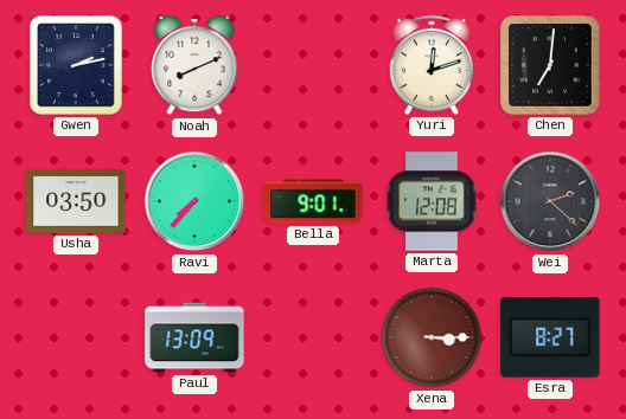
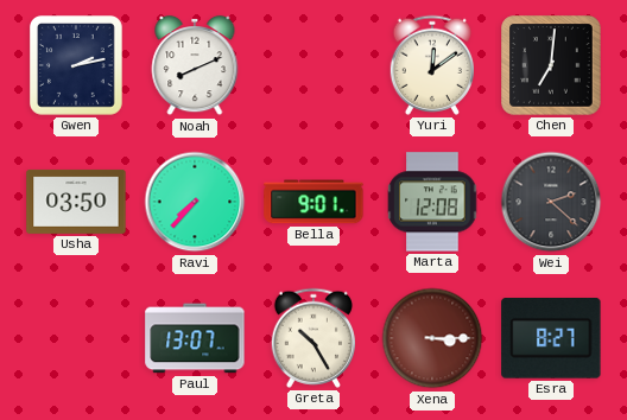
Yuri: 12:12 -> 12:09 (431, 65)
Paul: 13:09 -> 13:07 (195, 338)
Greta: none -> 10:25 (312, 338)
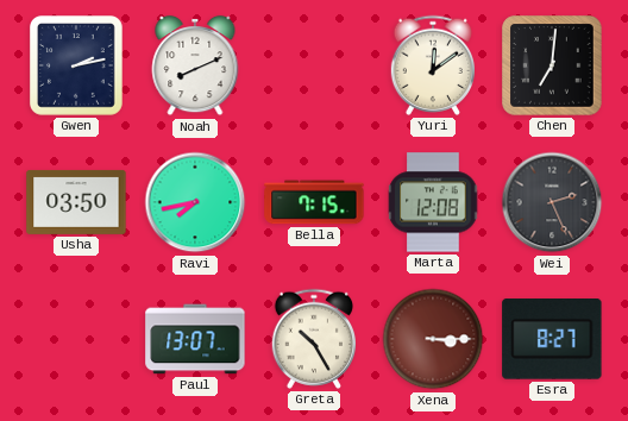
Ravi: 7:37 -> 7:43 (195, 202)
Bella: 9:01 -> 7:15 (314, 202)
Wei: 2:22 -> 2:26 (552, 202)
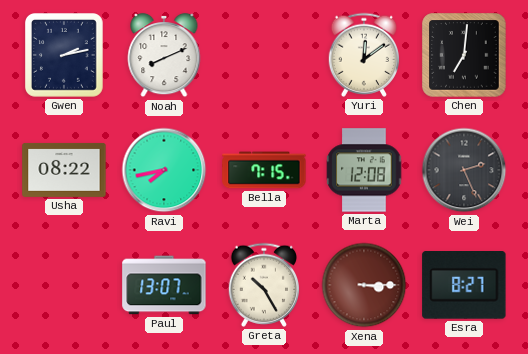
Usha: 03:50 -> 08:22 (64, 170)
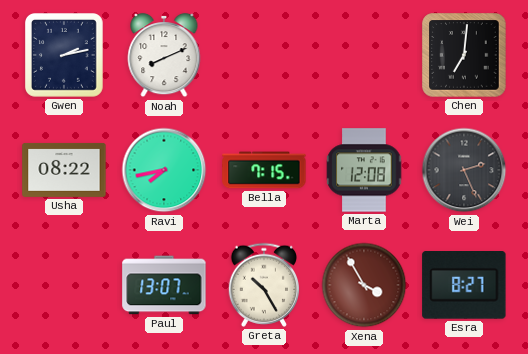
Yuri: 12:09 -> none (363, 55)
Xena: 3:15 -> 3:55 (364, 285)
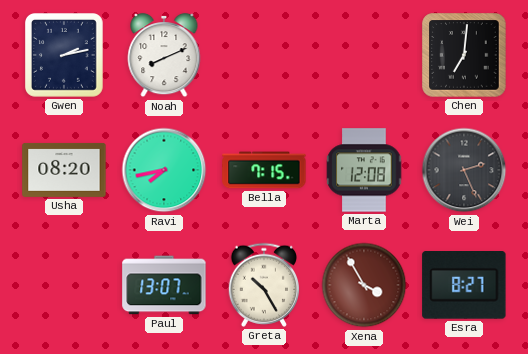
Usha: 08:22 -> 08:20 (64, 170)
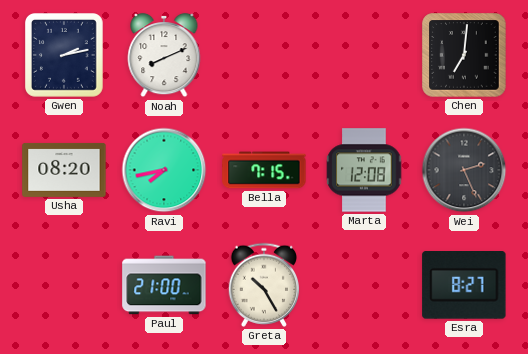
Paul: 13:07 -> 21:00 (164, 285)
Xena: 3:55 -> none (364, 285)
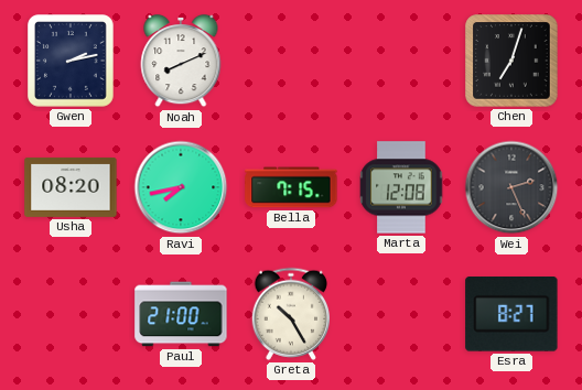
Chen: 7:01 -> 7:03 (511, 61)
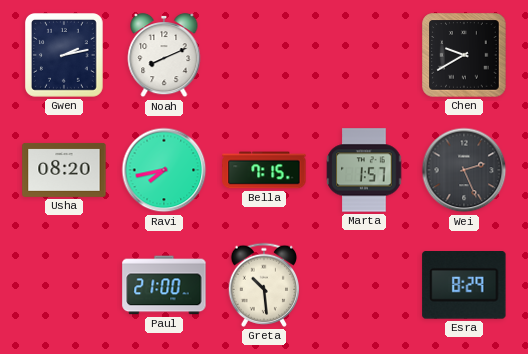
Chen: 7:03 -> 9:40 (464, 55)
Marta: 12:08 -> 1:57 (364, 170)
Greta: 10:25 -> 10:29 (263, 285)
Esra: 8:27 -> 8:29 (464, 286)
